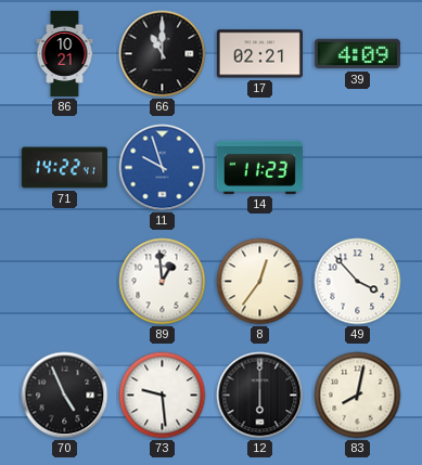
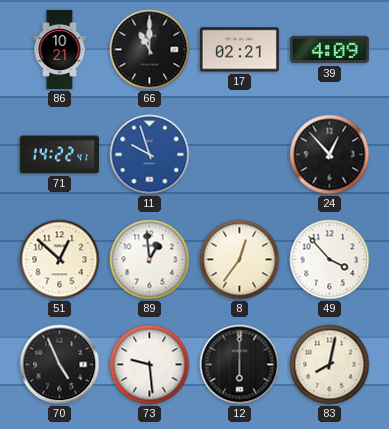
14: 11:23 -> none (259, 167)
24: none -> 12:53 (330, 155)
51: none -> 12:52 (60, 260)
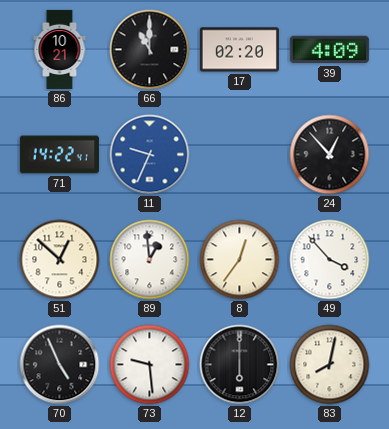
17: 02:21 -> 02:20 (239, 50)
11: 9:57 -> 9:34 (150, 155)
